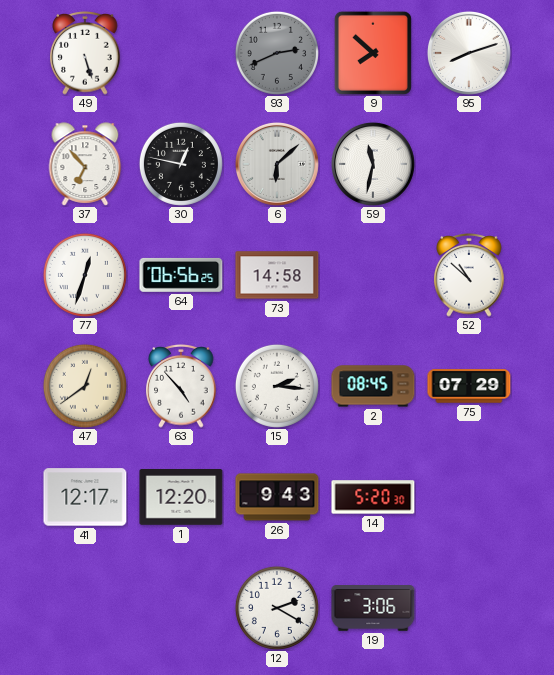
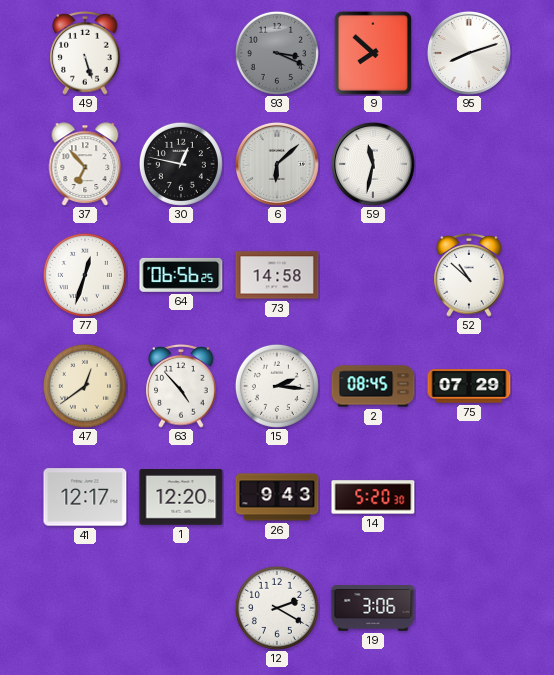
93: 2:41 -> 3:19 (277, 53)
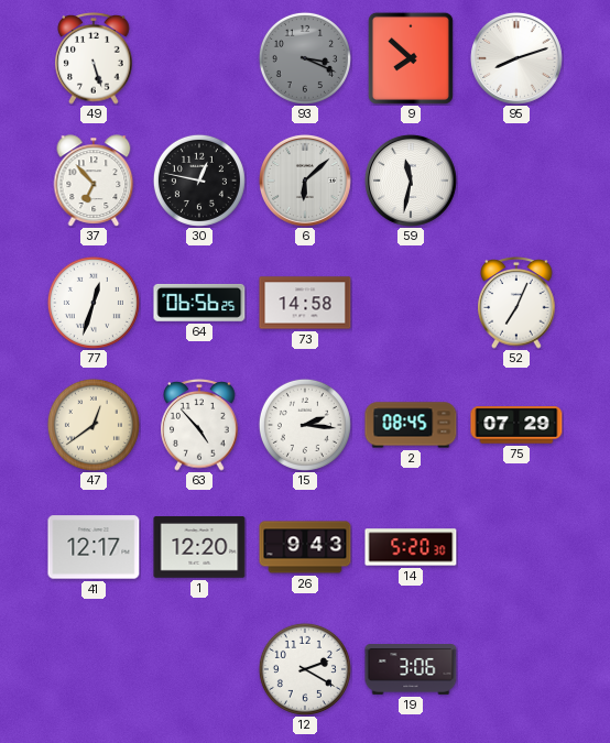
52: 10:52 -> 7:04 (516, 304)
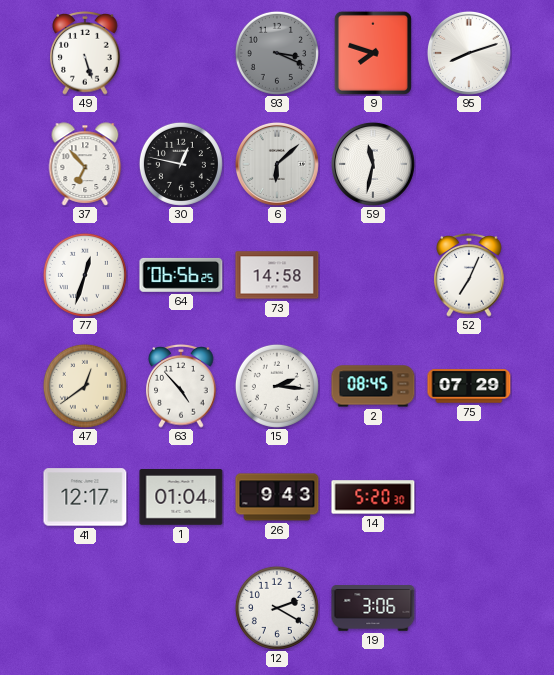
9: 7:52 -> 7:48 (373, 53)
1: 12:20 -> 01:04 (181, 498)
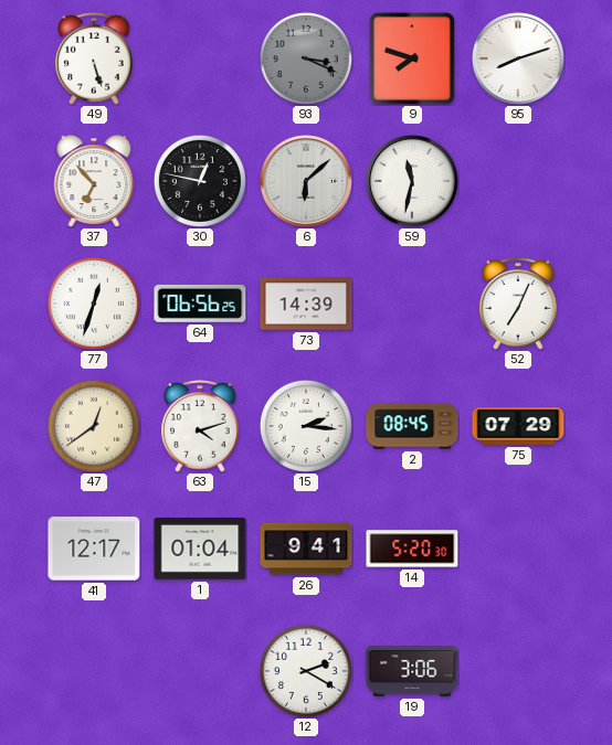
73: 14:58 -> 14:39 (306, 304)
63: 4:53 -> 4:12 (200, 427)
26: 9:43 -> 9:41 (306, 549)
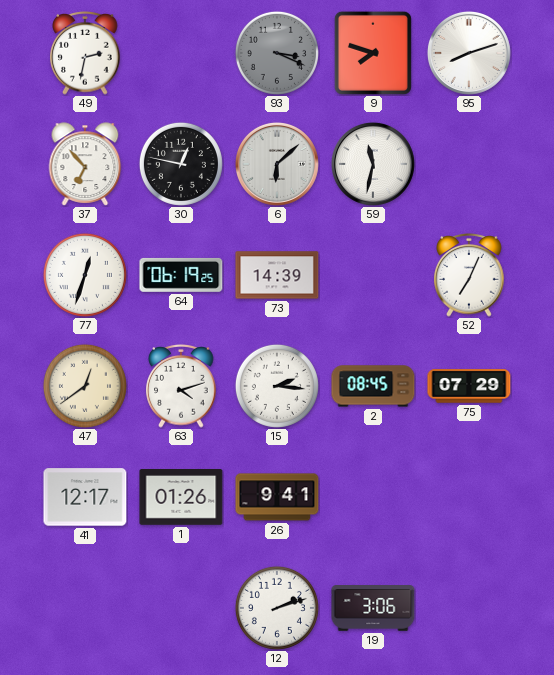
49: 5:27 -> 2:32 (85, 54)
64: 06:56 -> 06:19 (181, 275)
1: 01:04 -> 01:26 (181, 498)
14: 5:20 -> none (412, 549)
12: 2:20 -> 2:12 (277, 608)
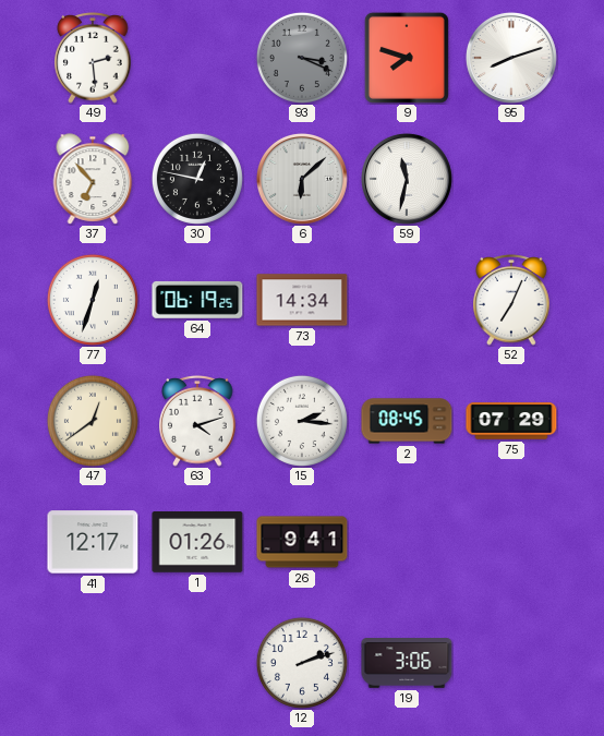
49: 2:32 -> 2:29 (93, 59)
73: 14:39 -> 14:34 (302, 300)
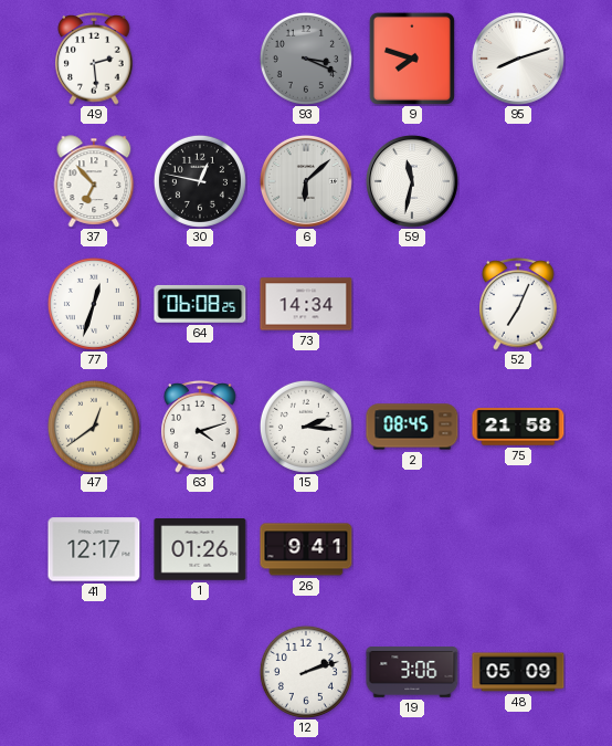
64: 06:19 -> 06:08 (200, 304)
75: 07:29 -> 21:58 (518, 427)
48: none -> 05:09 (518, 672)
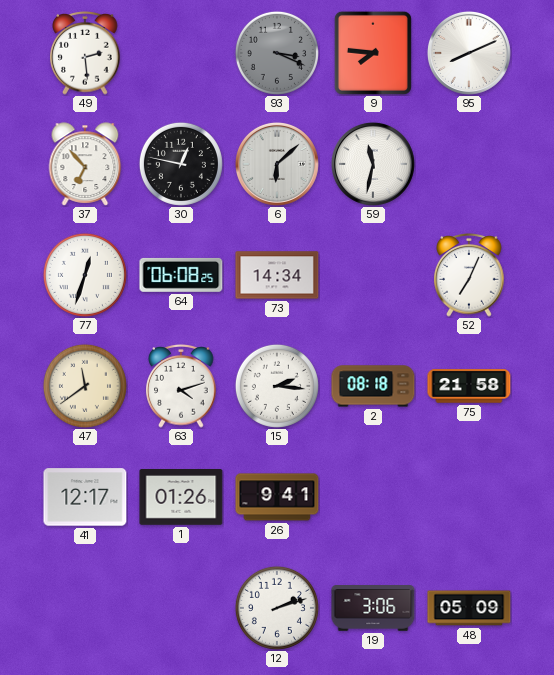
9: 7:48 -> 7:46 (373, 53)
95: 8:12 -> 8:11 (469, 53)
47: 12:39 -> 11:39 (85, 386)
2: 08:45 -> 08:18 (373, 386)
